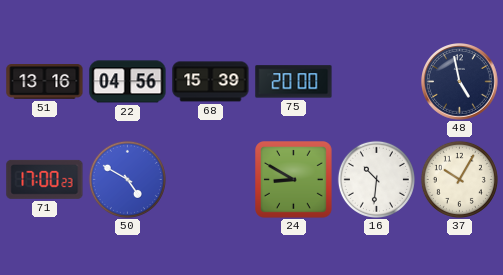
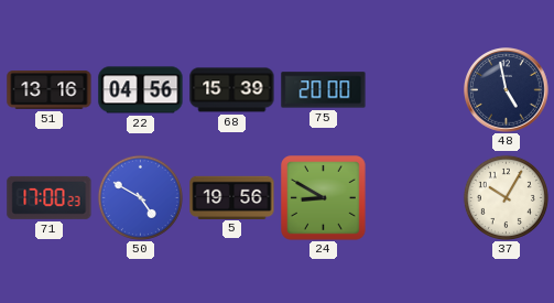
5: none -> 19:56 (232, 197)
16: 10:31 -> none (376, 179)
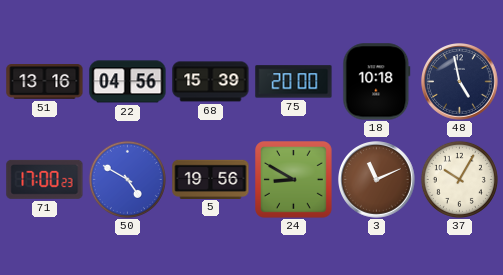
18: none -> 10:18 (377, 82)
3: none -> 11:11 (377, 180)
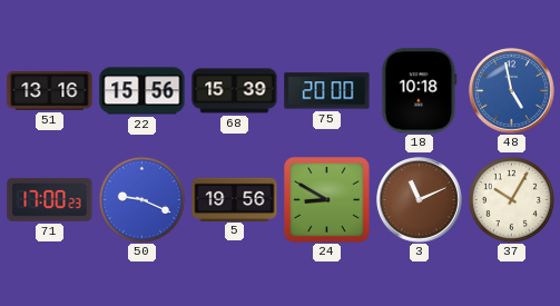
22: 04:56 -> 15:56 (143, 91)
48 dial: navy -> blue (512, 91)
50: 4:50 -> 9:19 (141, 199)
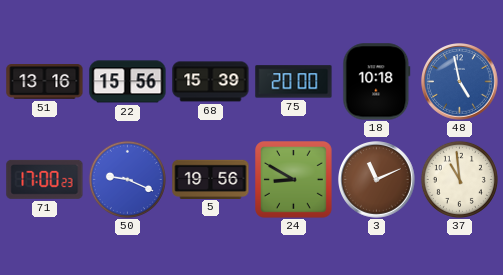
37: 10:05 -> 10:59 (459, 179)
